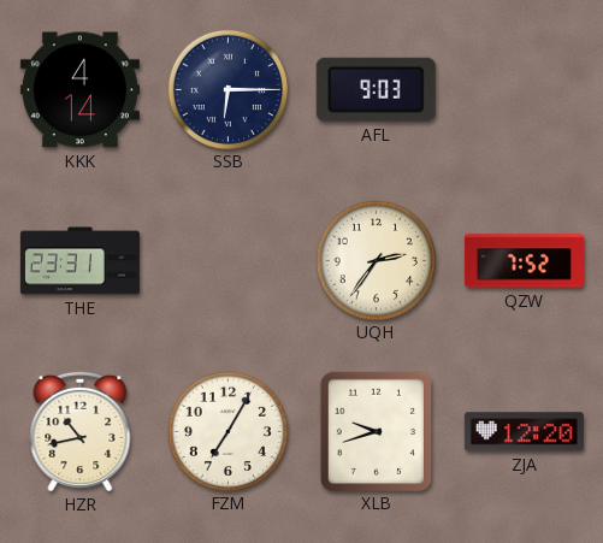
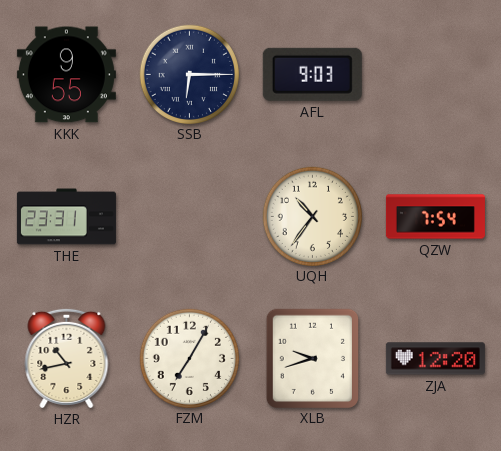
KKK: 4:14 -> 9:55 (66, 75)
UQH: 2:36 -> 10:36 (312, 216)
QZW: 7:52 -> 7:54 (435, 217)
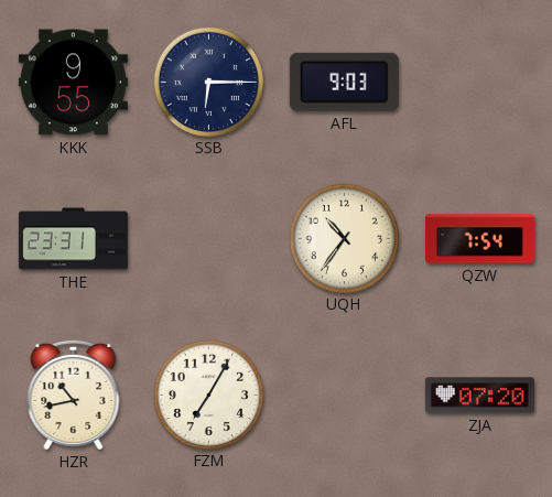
XLB: 9:42 -> none (312, 358)
ZJA: 12:20 -> 07:20 (479, 396)
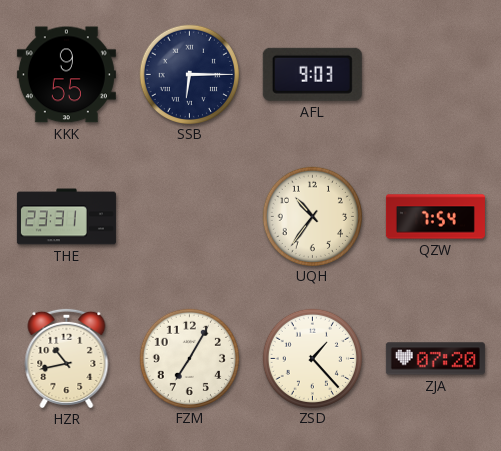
ZSD: none -> 1:23 (312, 358)
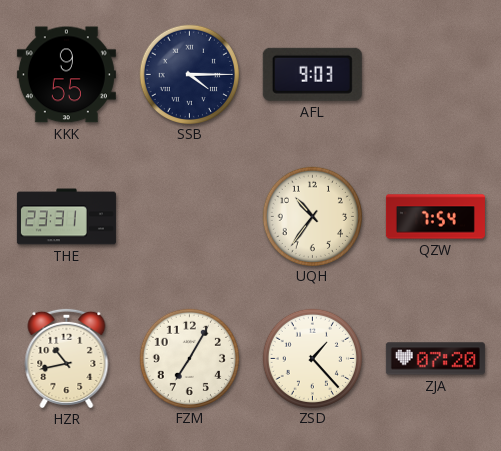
SSB: 6:15 -> 4:15 (189, 74)
